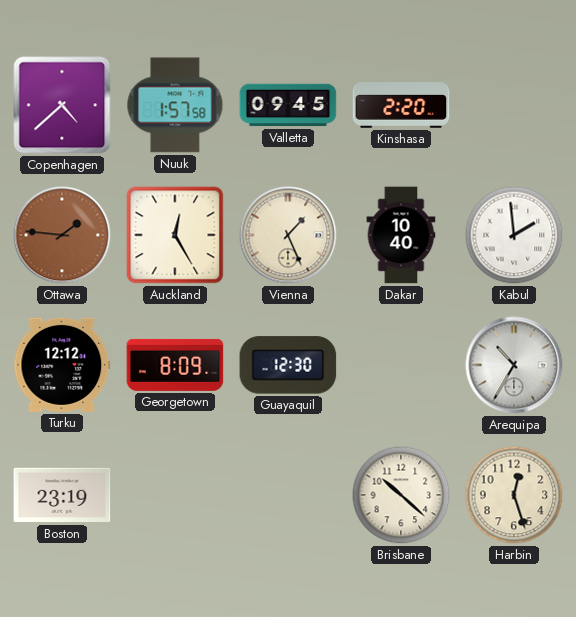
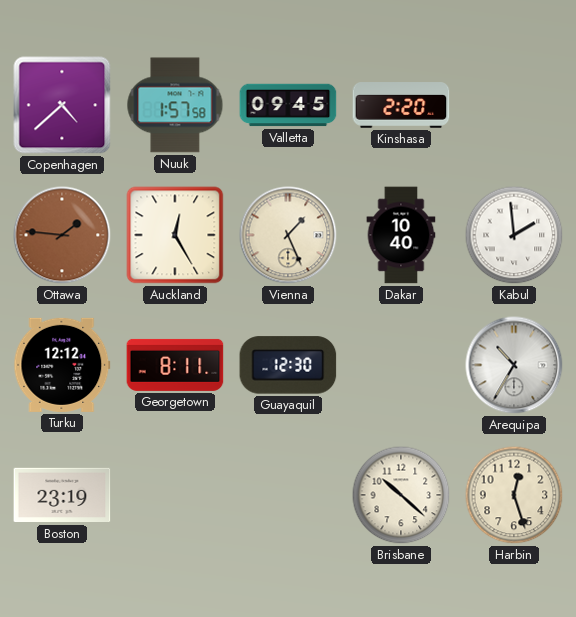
Georgetown: 8:09 -> 8:11 (175, 365)
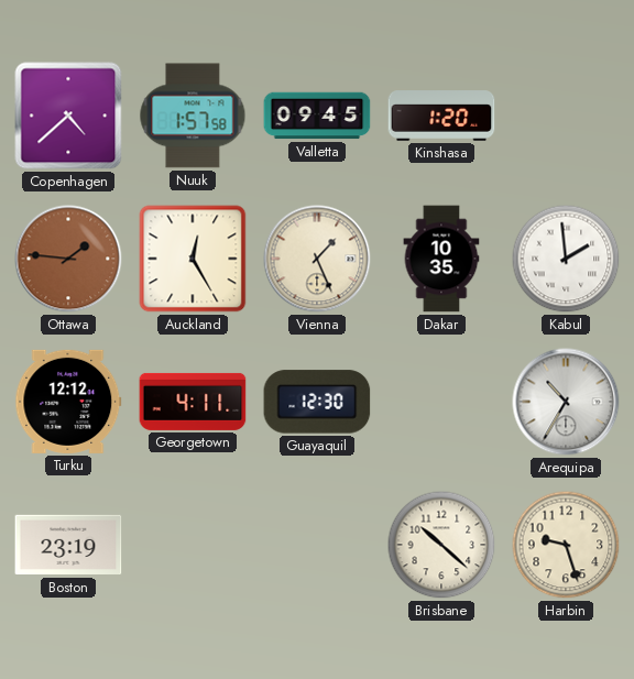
Kinshasa: 2:20 -> 1:20 (441, 116)
Dakar: 10:40 -> 10:35 (441, 259)
Georgetown: 8:11 -> 4:11 (193, 402)
Harbin: 12:27 -> 9:27 (566, 545)
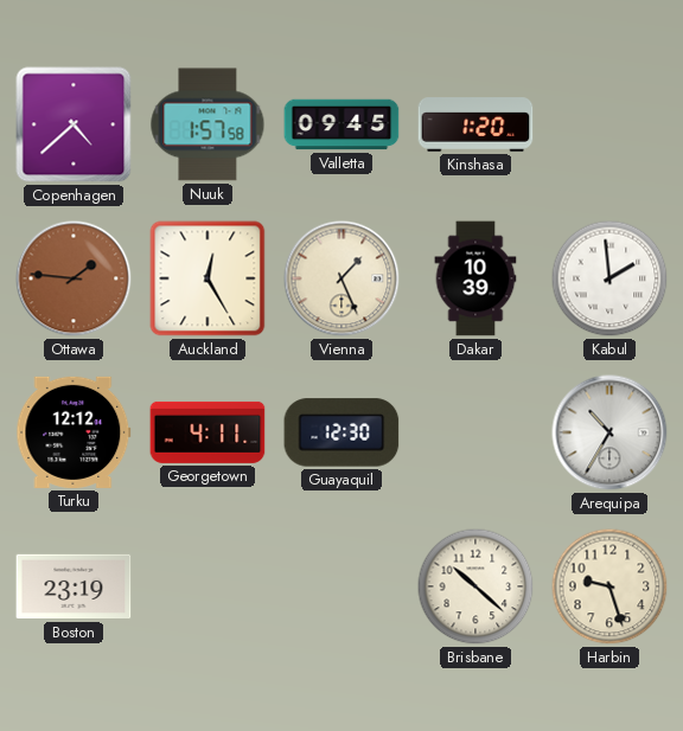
Dakar: 10:35 -> 10:39 (475, 278)
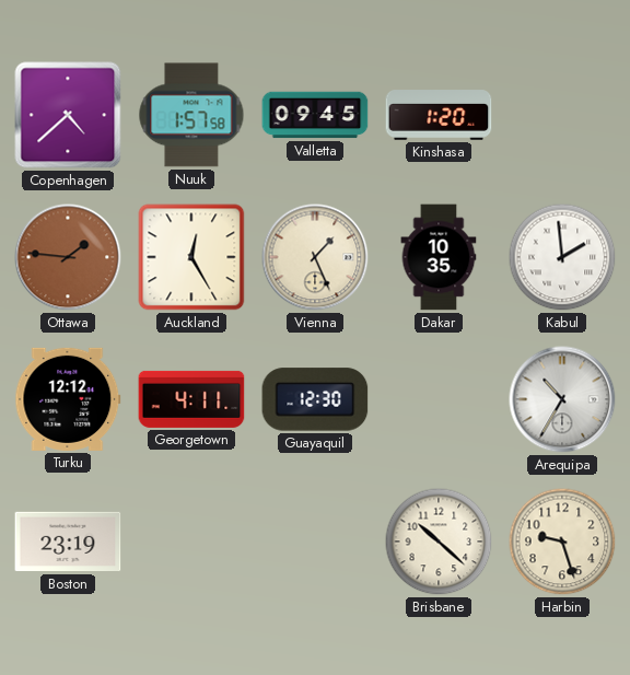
Dakar: 10:39 -> 10:35 (439, 257)
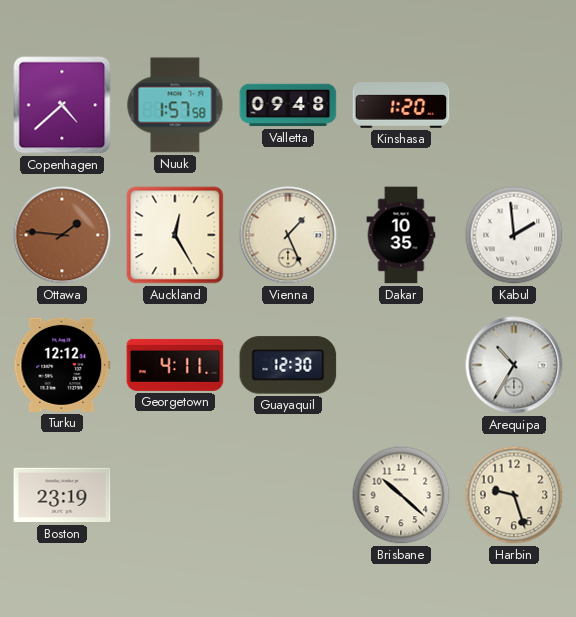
Valletta: 09:45 -> 09:48 (288, 105)
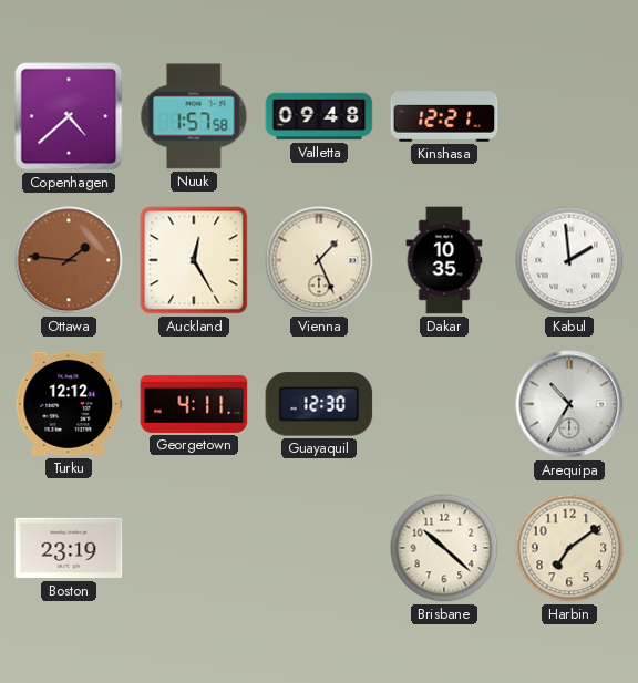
Kinshasa: 1:20 -> 12:21 (444, 116)
Harbin: 9:27 -> 7:09 (569, 548)
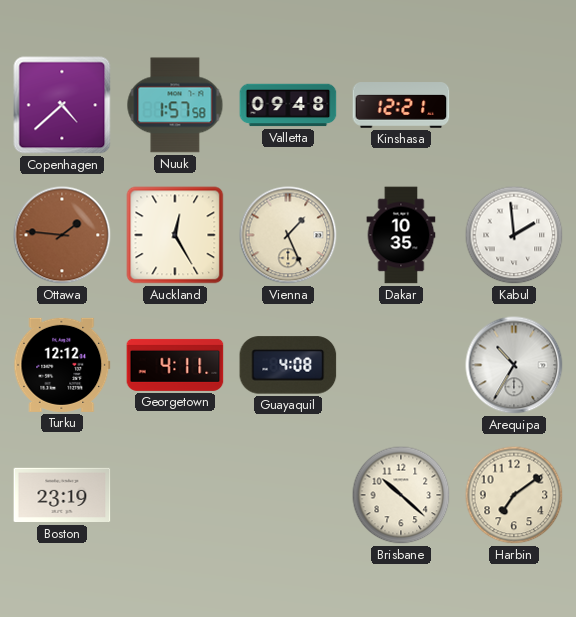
Guayaquil: 12:30 -> 4:08 (288, 365)
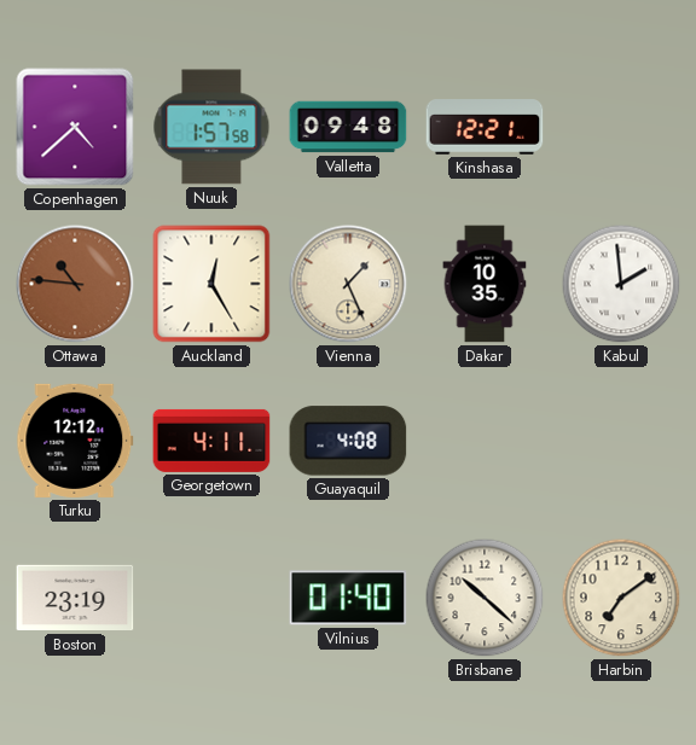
Ottawa: 1:46 -> 10:46 (75, 284)
Arequipa: 10:35 -> none (514, 365)
Vilnius: none -> 01:40 (348, 598)
